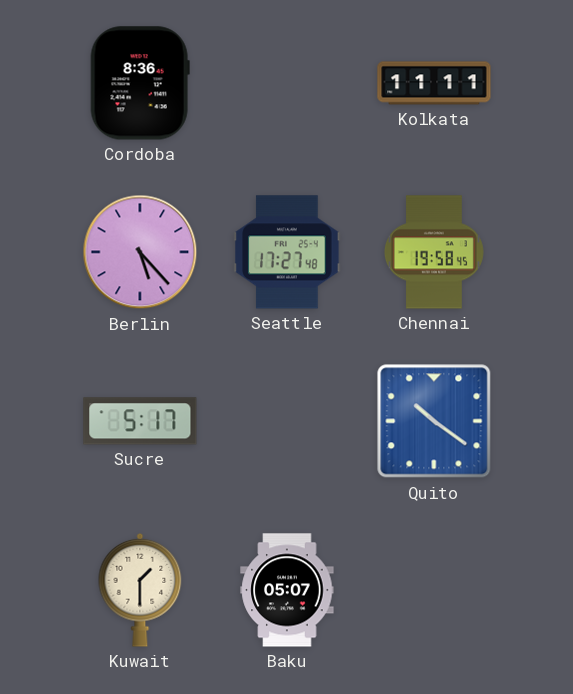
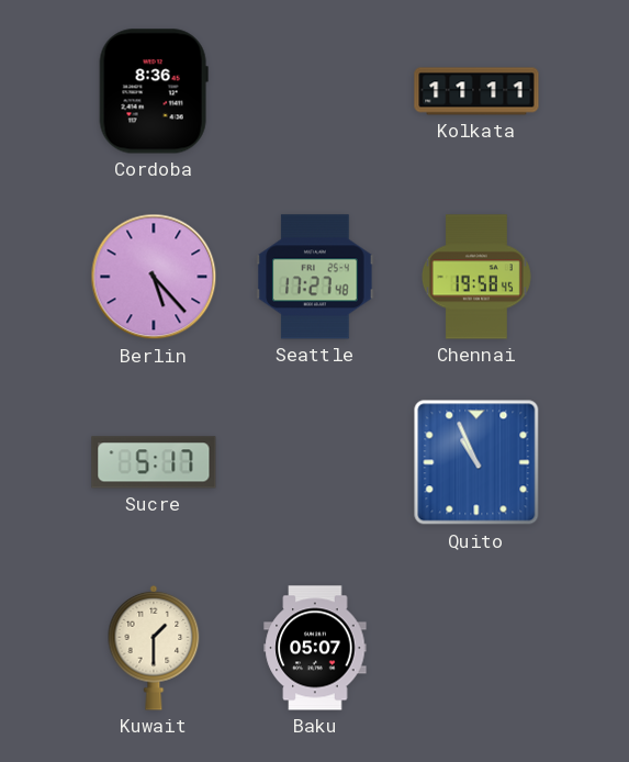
Quito: 10:21 -> 10:56 (476, 462)
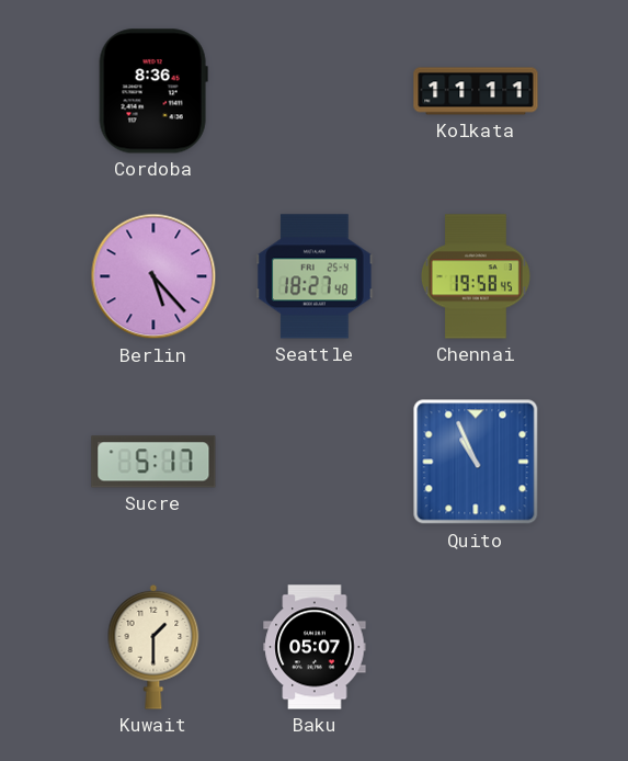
Seattle: 17:27 -> 18:27 (315, 276)
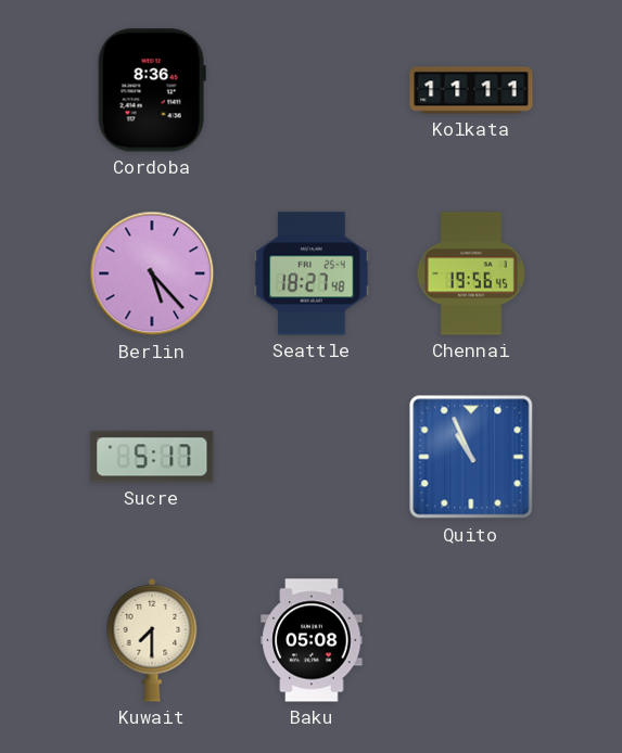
Chennai: 19:58 -> 19:56 (471, 273)
Kuwait: 1:30 -> 7:30 (152, 640)
Baku: 05:07 -> 05:08 (312, 640)
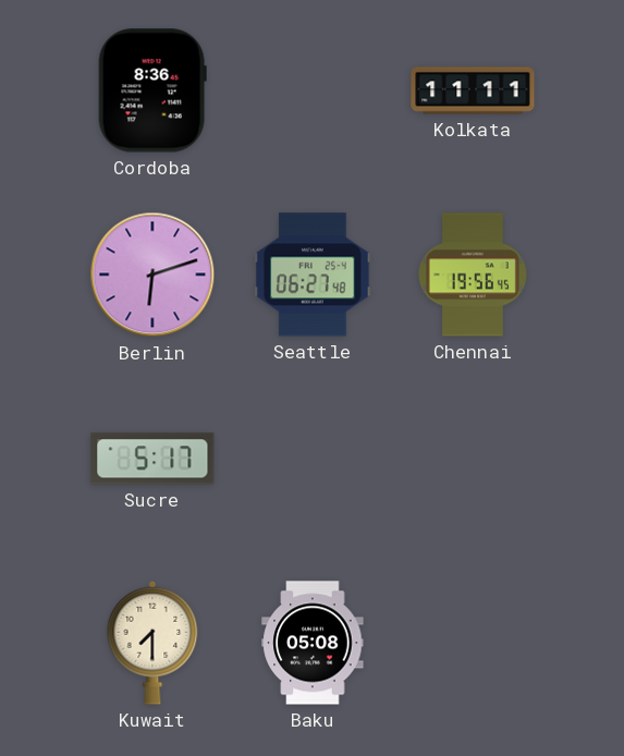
Berlin: 5:23 -> 6:12 (152, 275)
Seattle: 18:27 -> 06:27 (313, 275)
Quito: 10:56 -> none (471, 457)
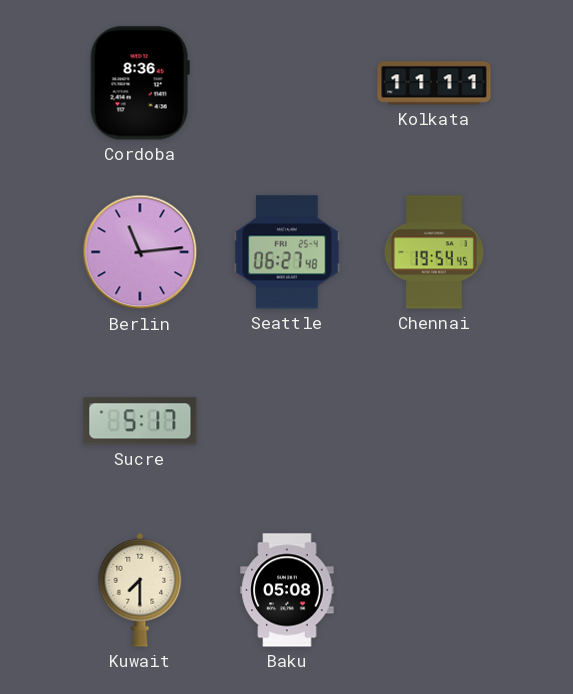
Berlin: 6:12 -> 11:14 (140, 252)
Chennai: 19:56 -> 19:54 (434, 252)
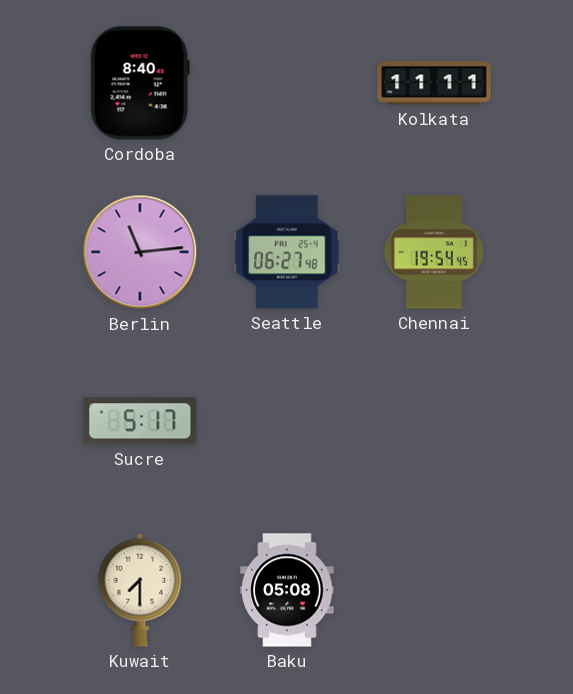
Cordoba: 8:36 -> 8:40 (140, 83)
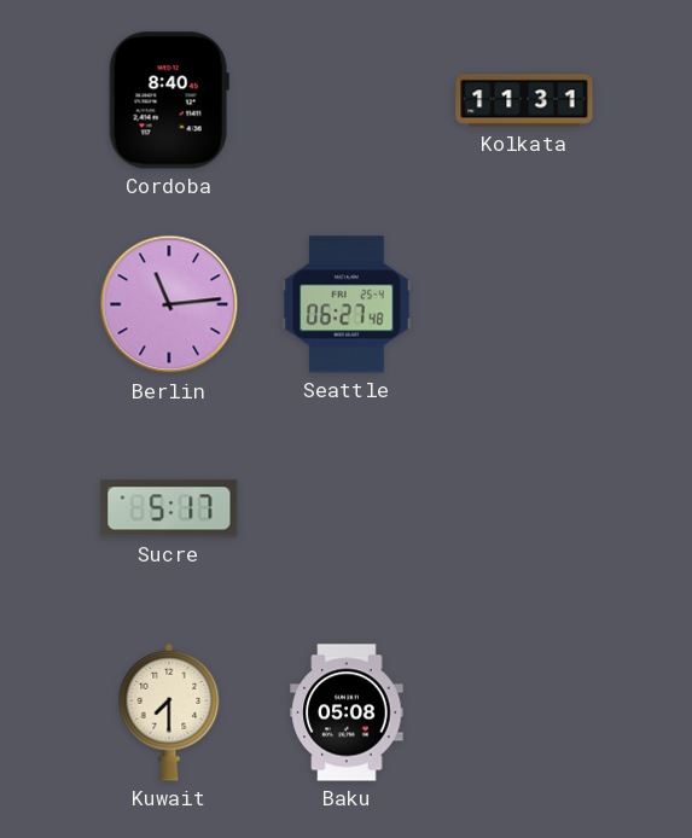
Kolkata: 11:11 -> 11:31 (524, 100)
Chennai: 19:54 -> none (434, 252)
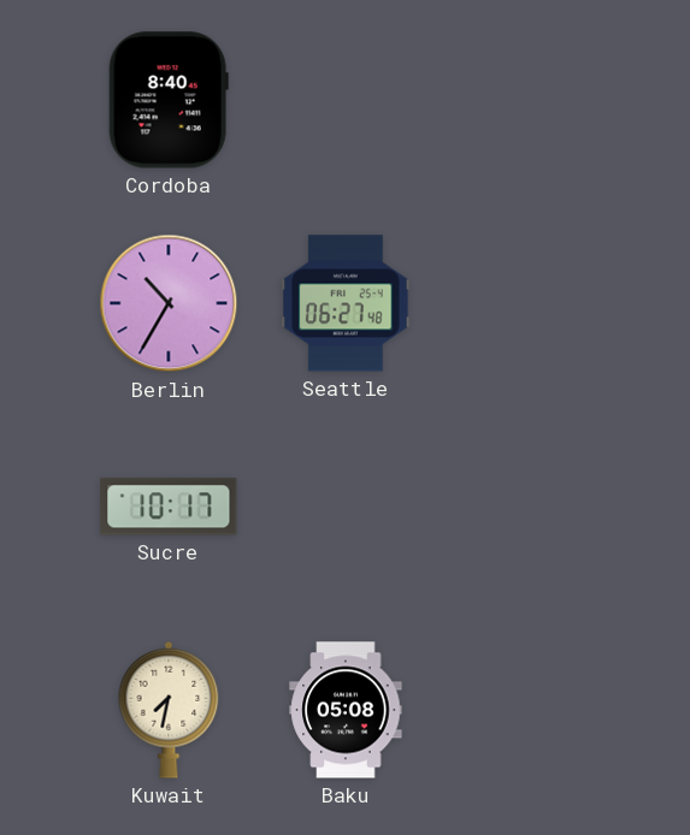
Kolkata: 11:31 -> none (524, 100)
Berlin: 11:14 -> 10:35 (169, 303)
Sucre: 5:17 -> 10:17 (169, 507)
Kuwait: 7:30 -> 7:32 (169, 710)
